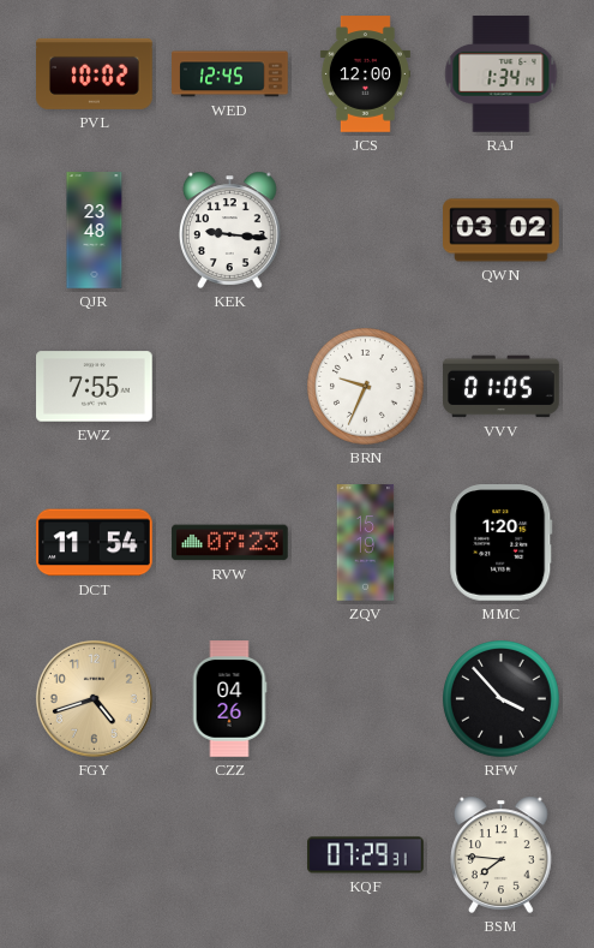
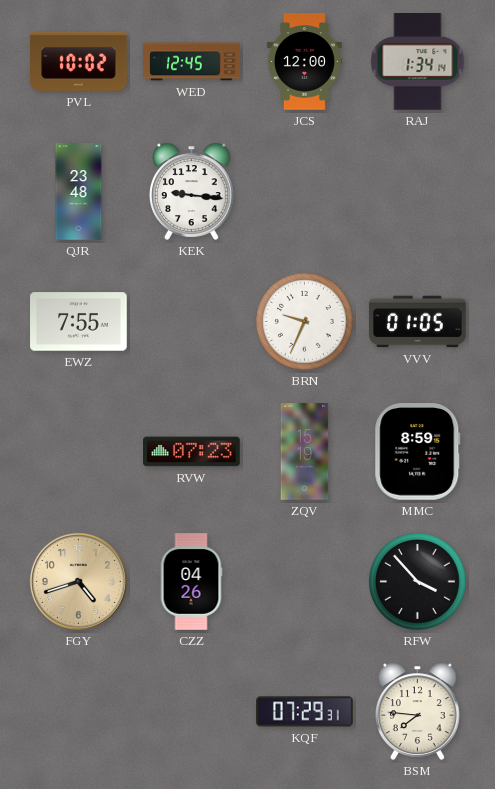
QWN: 03:02 -> none (502, 231)
DCT: 11:54 -> none (95, 543)
MMC: 1:20 -> 8:59 (418, 452)
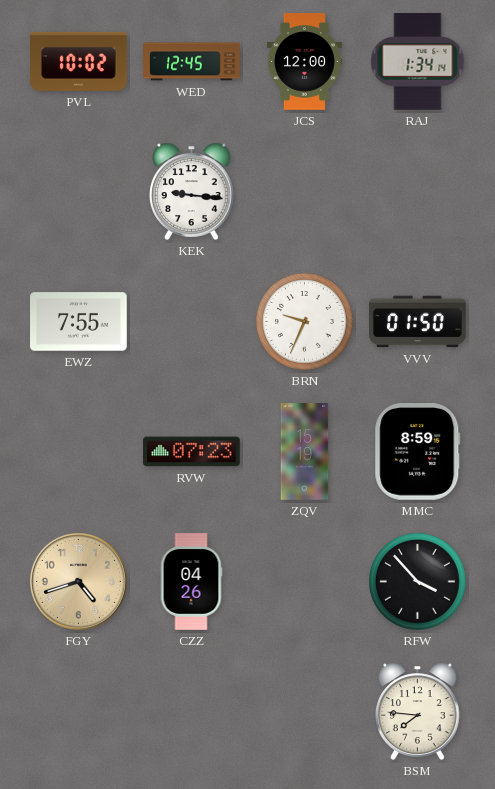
QJR: 23:48 -> none (79, 192)
VVV: 01:05 -> 01:50 (418, 322)
KQF: 07:29 -> none (305, 712)
